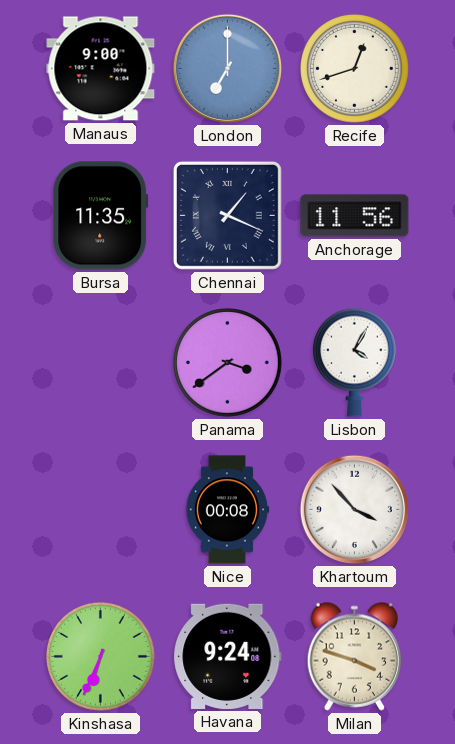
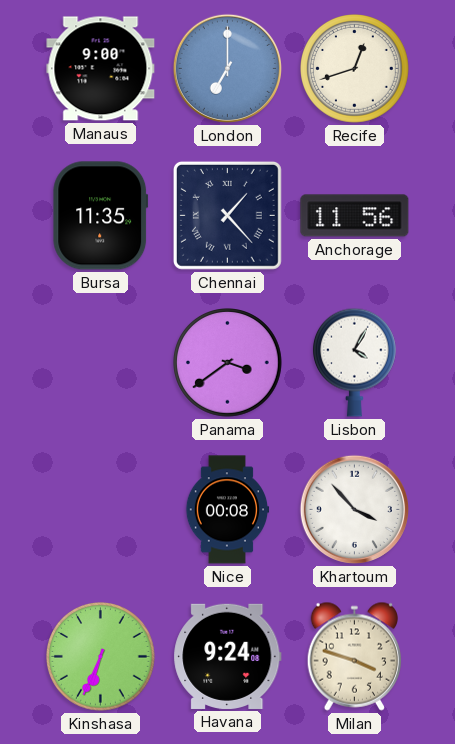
Chennai: 1:19 -> 1:23 (227, 215)
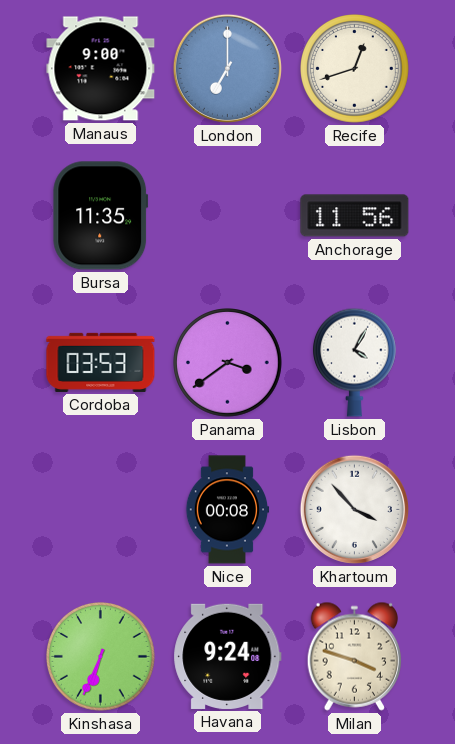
Chennai: 1:23 -> none (227, 215)
Cordoba: none -> 03:53 (101, 362)
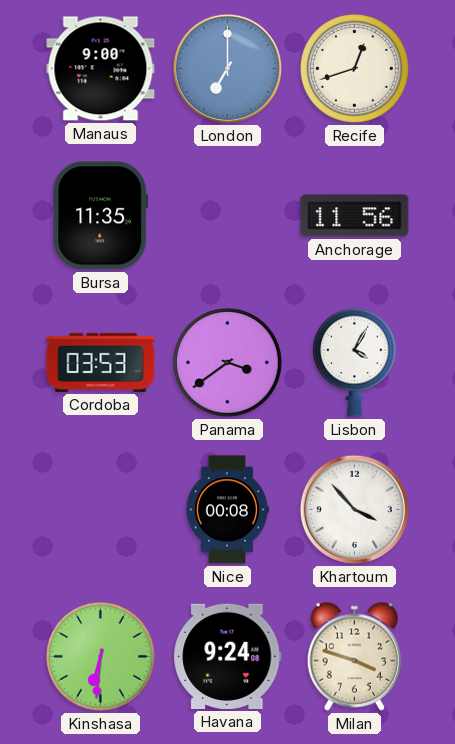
Kinshasa: 6:34 -> 6:31 (101, 657)
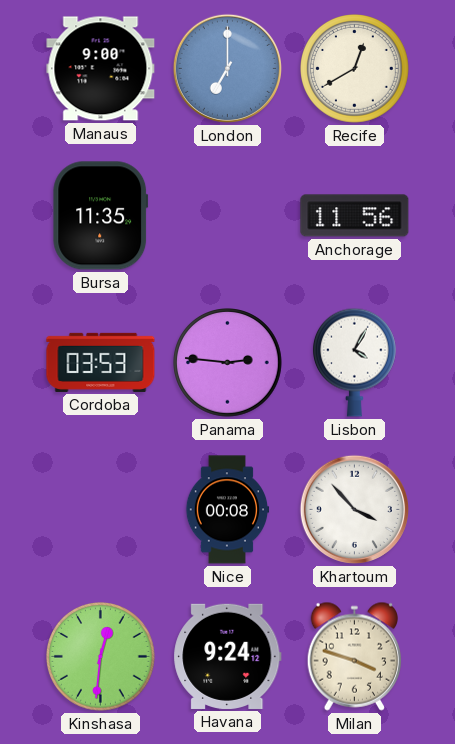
Recife: 12:42 -> 12:40 (355, 69)
Panama: 3:39 -> 2:46 (228, 363)
Kinshasa: 6:31 -> 12:31 (101, 657)
Havana: 9:24:08 -> 9:24:12 (228, 656)
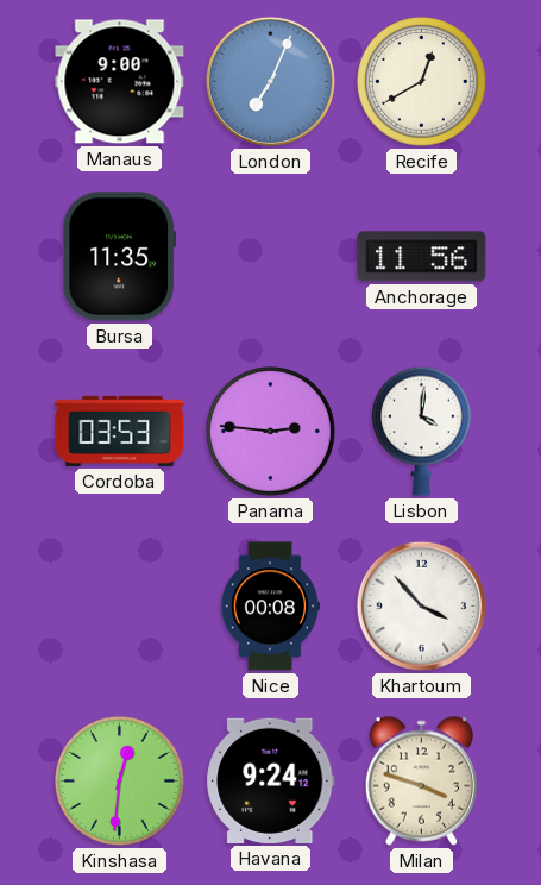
London: 7:00 -> 7:04 (270, 81)
Lisbon: 4:05 -> 4:01 (421, 431)
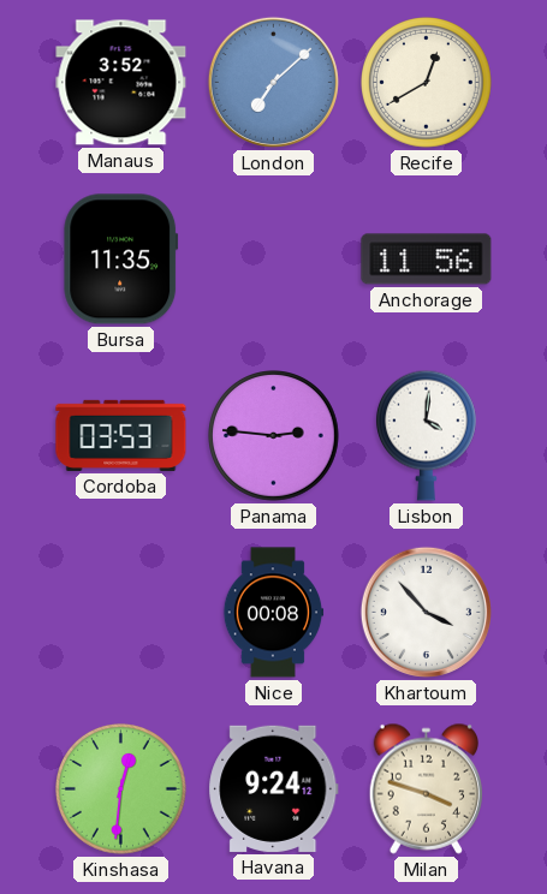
Manaus: 9:00 -> 3:52 (121, 83)
London: 7:04 -> 7:08 (273, 82)
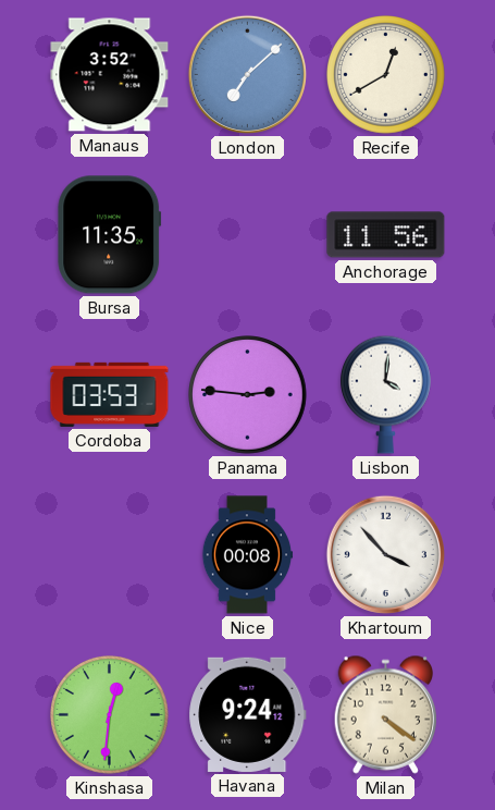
Milan: 3:48 -> 4:21 (386, 714)
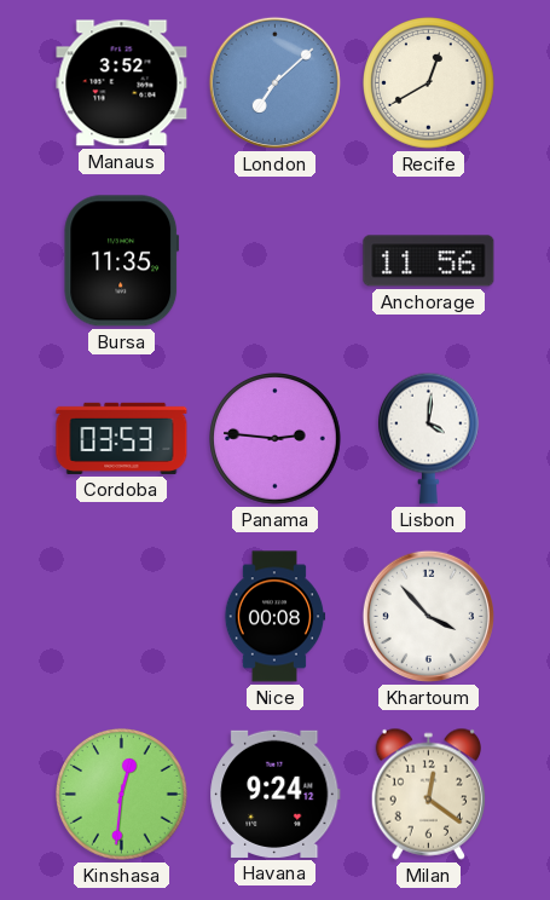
Milan: 4:21 -> 12:21 (429, 794)
